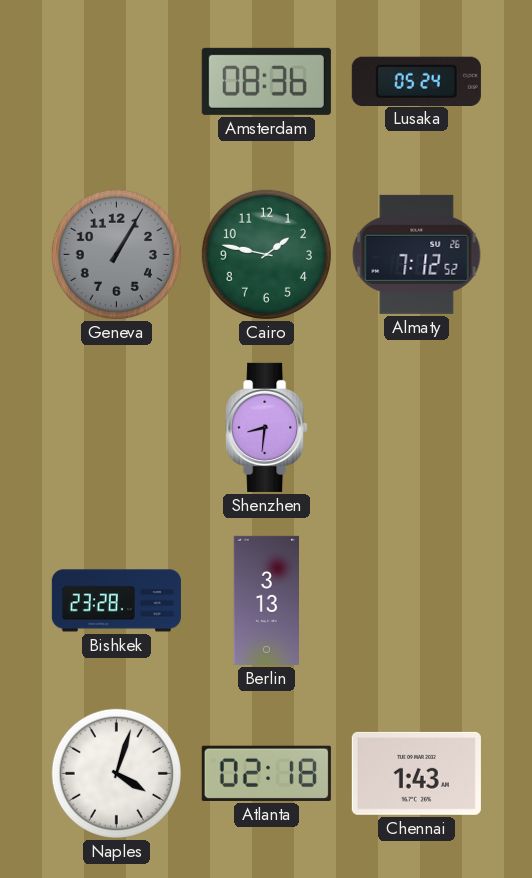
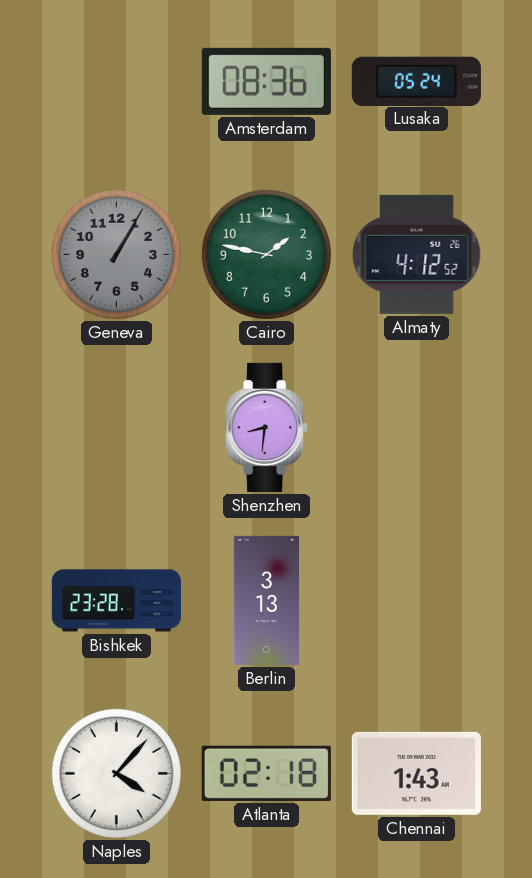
Almaty: 7:12 -> 4:12 (417, 254)
Naples: 4:03 -> 4:07 (116, 773)
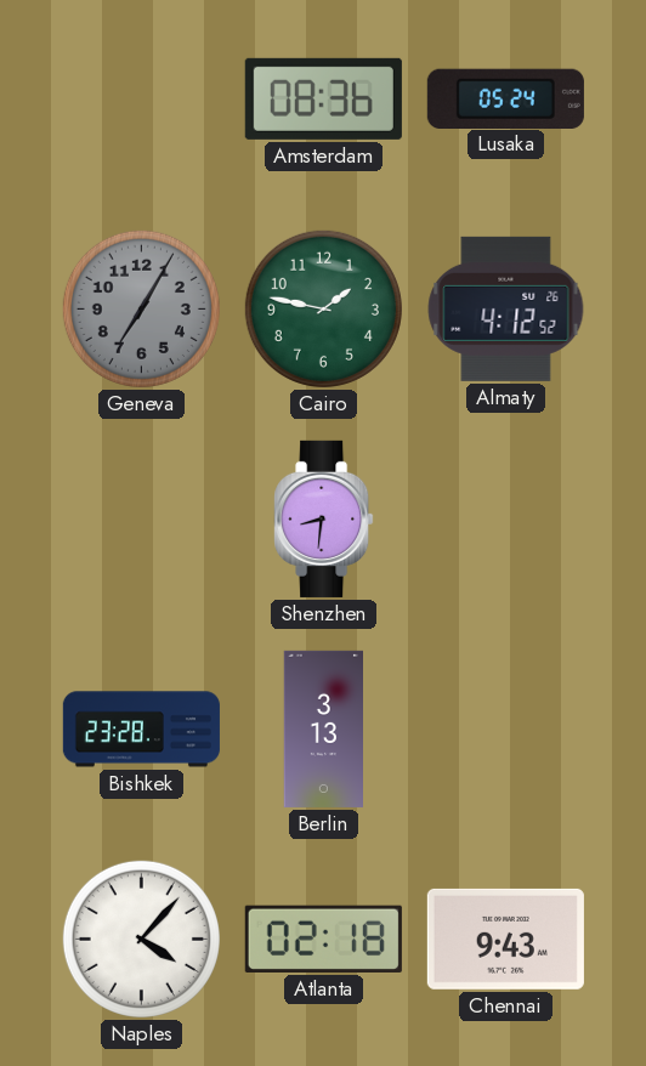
Geneva: 1:05 -> 7:05 (141, 308)
Chennai: 1:43 -> 9:43 (505, 939)
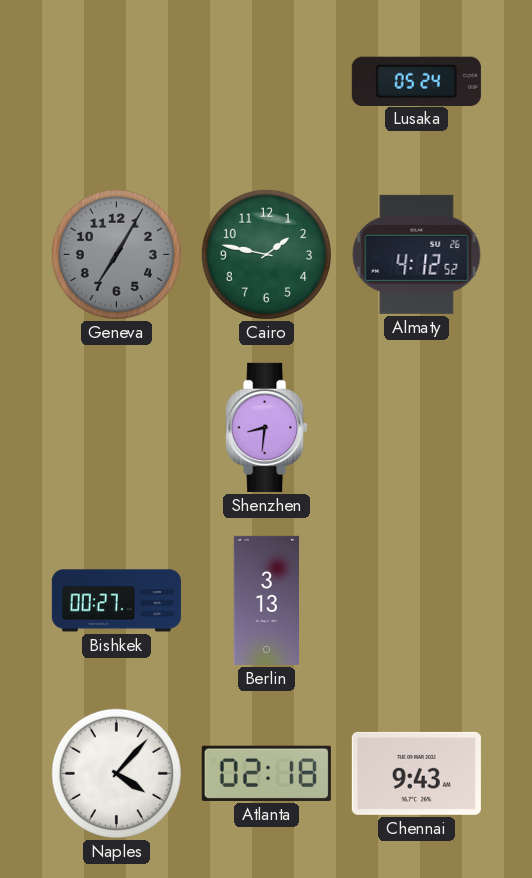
Amsterdam: 08:36 -> none (323, 98)
Bishkek: 23:28 -> 00:27 (116, 601)
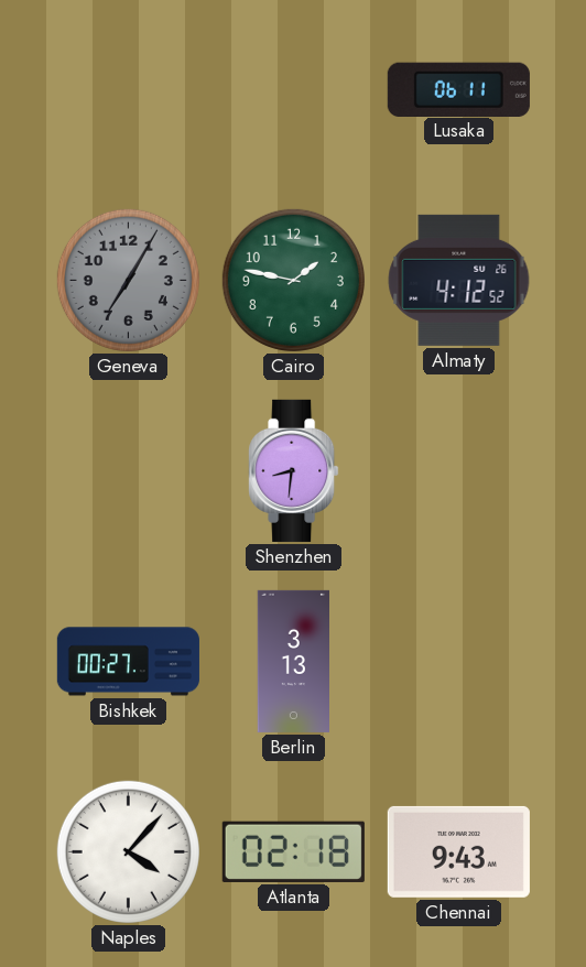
Lusaka: 05:24 -> 06:11 (458, 89)
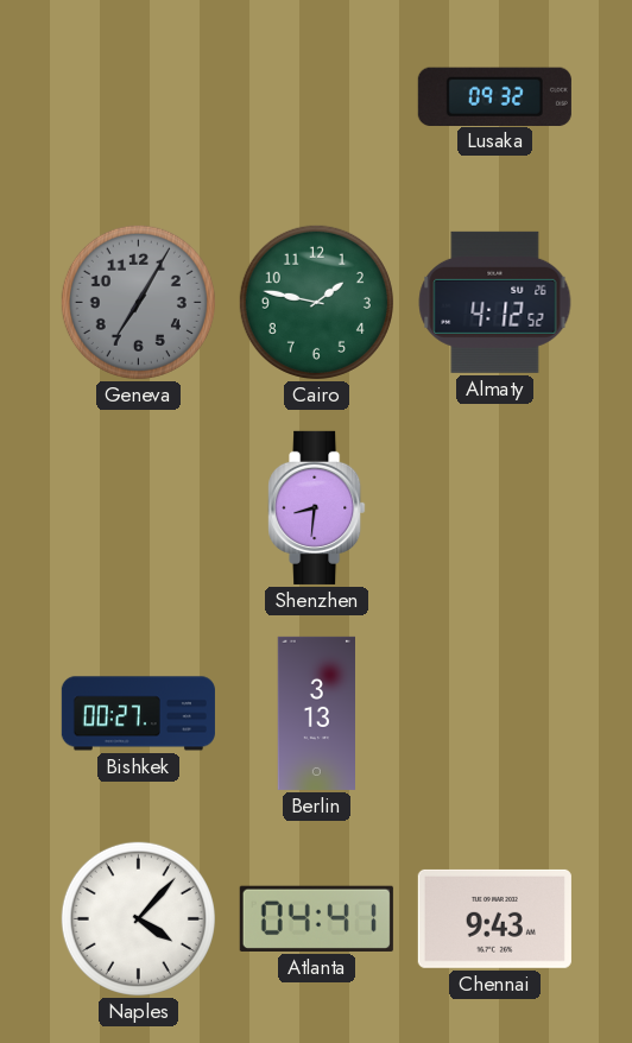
Lusaka: 06:11 -> 09:32 (494, 96)
Atlanta: 02:18 -> 04:41 (316, 918)
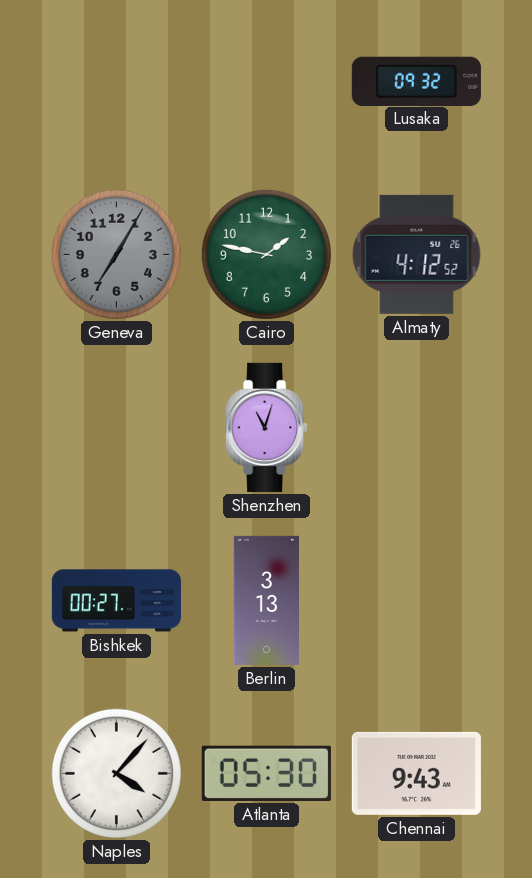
Shenzhen: 8:31 -> 11:03 (267, 427)
Atlanta: 04:41 -> 05:30 (266, 773)
